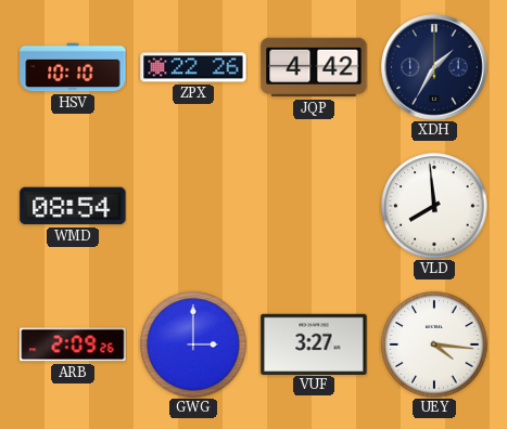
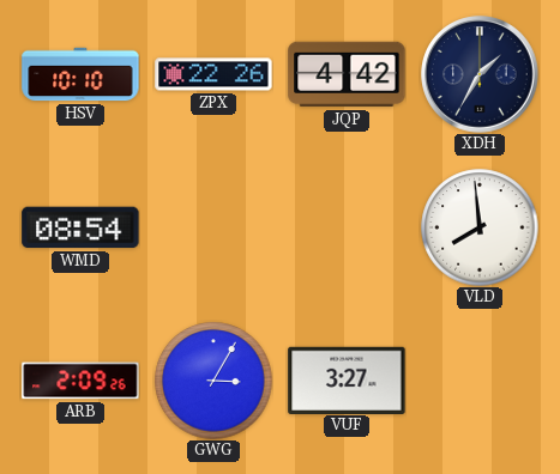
GWG: 3:00 -> 3:05 (213, 381)
UEY: 4:16 -> none (434, 344)
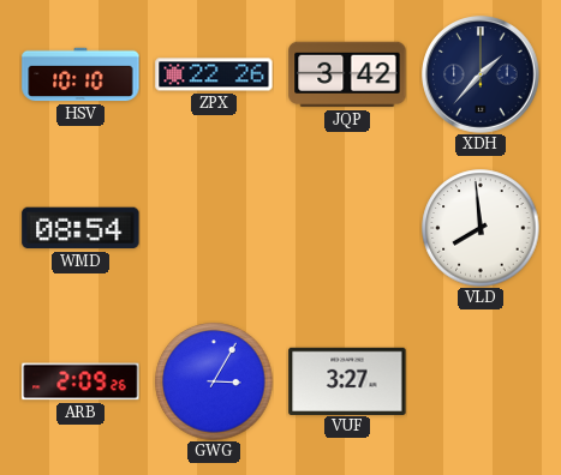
JQP: 4:42 -> 3:42 (347, 74)
XDH: 1:35 -> 1:37 (481, 74)
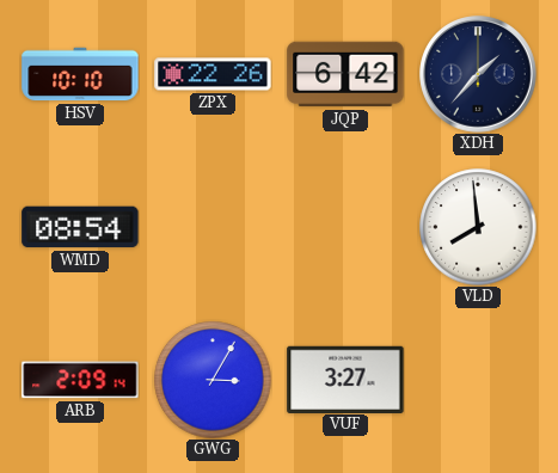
JQP: 3:42 -> 6:42 (345, 74)
ARB: 2:09:26 -> 2:09:14 (80, 380)
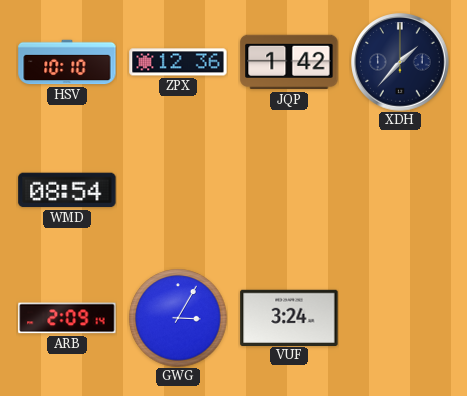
ZPX: 22:26 -> 12:36 (178, 62)
JQP: 6:42 -> 1:42 (289, 62)
VLD: 7:59 -> none (478, 227)
VUF: 3:27 -> 3:24 (289, 317)
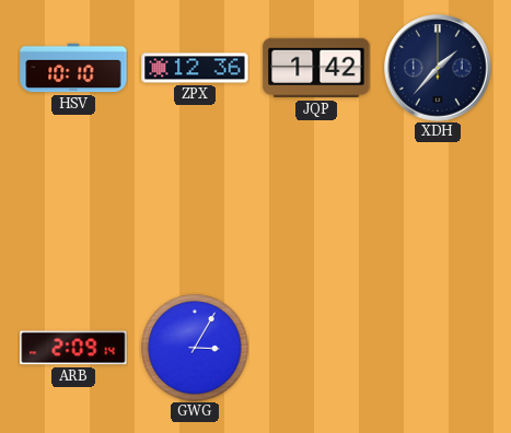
WMD: 08:54 -> none (67, 190)
VUF: 3:24 -> none (289, 317)
